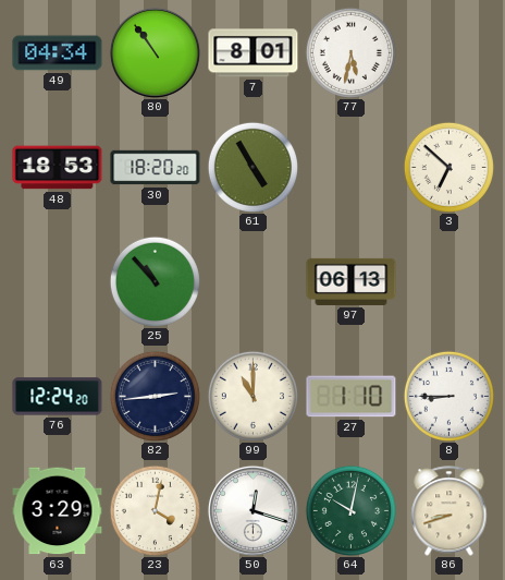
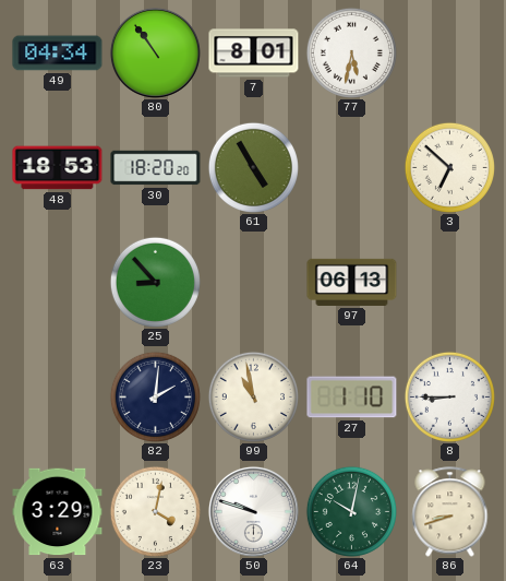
25: 10:53 -> 8:53 (155, 282)
76: 12:24 -> none (58, 397)
82: 2:44 -> 2:01 (155, 396)
99: 11:00 -> 10:58 (253, 396)
50: 12:18 -> 9:48 (253, 511)
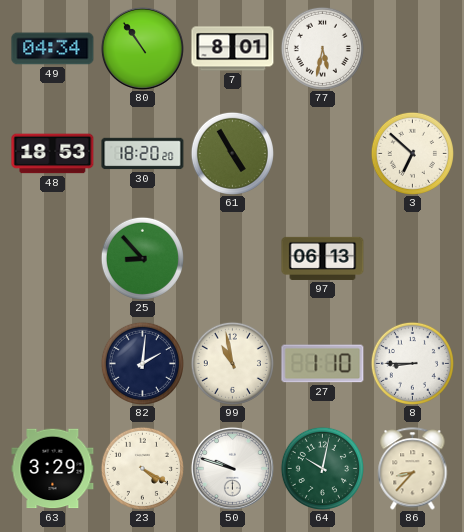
23: 4:02 -> 4:20 (142, 468)
86: 8:42 -> 8:37 (413, 469)
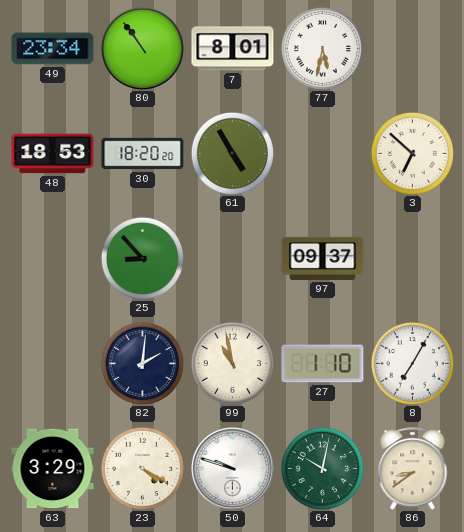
49: 04:34 -> 23:34 (53, 49)
97: 06:13 -> 09:37 (323, 258)
8: 8:45 -> 7:05 (412, 363)
86: 8:37 -> 8:39 (413, 469)
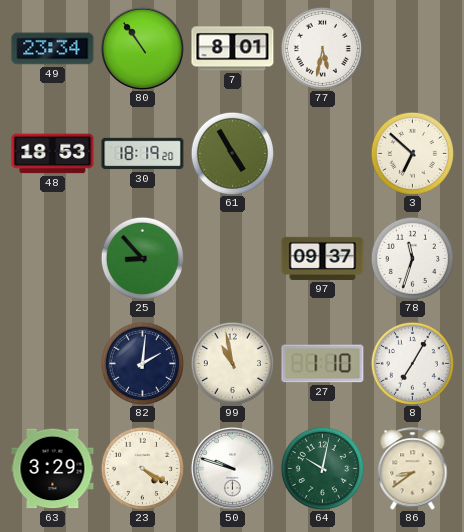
30: 18:20 -> 18:19 (143, 154)
78: none -> 11:33 (412, 258)
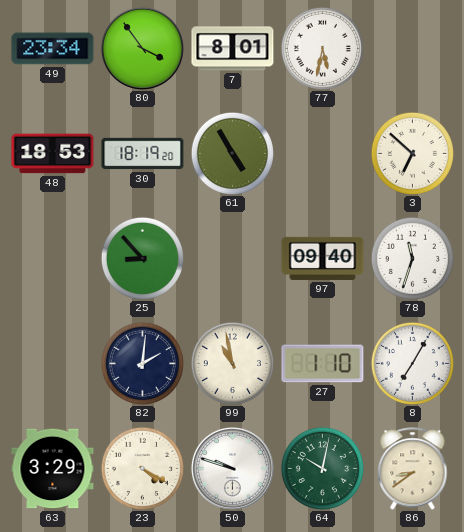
80: 10:54 -> 3:54 (142, 48)
97: 09:37 -> 09:40 (323, 258)
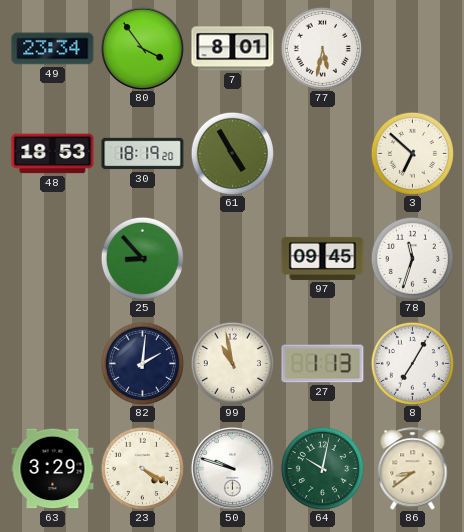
97: 09:40 -> 09:45 (323, 258)
27: 1:10 -> 1:13 (323, 364)
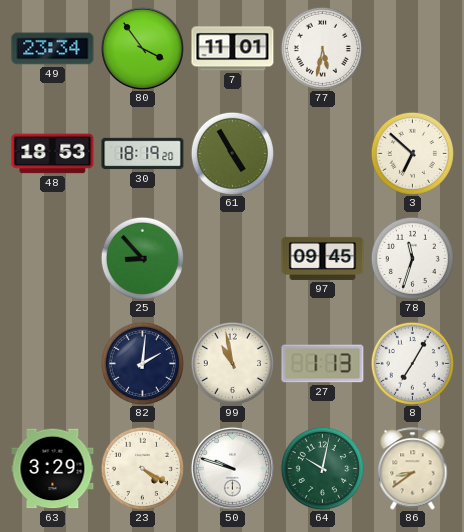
7: 8:01 -> 11:01 (233, 49)
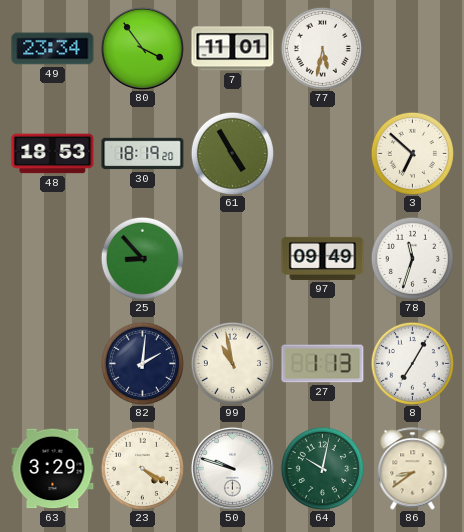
97: 09:45 -> 09:49 (323, 258)
